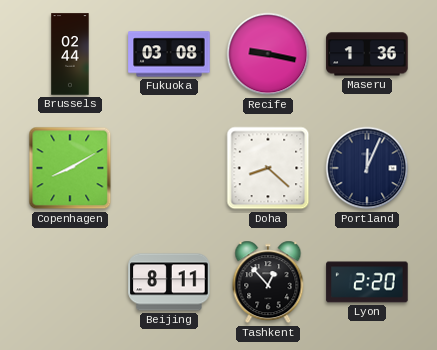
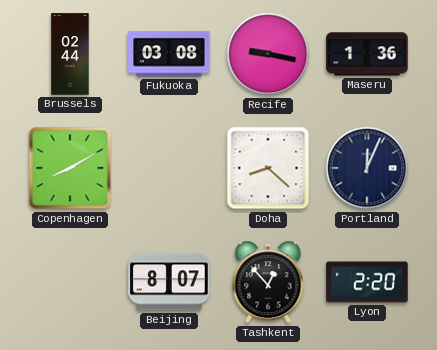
Beijing: 8:11 -> 8:07 (169, 282)
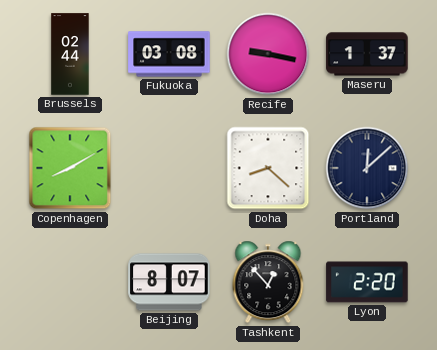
Maseru: 1:36 -> 1:37 (367, 54)
Portland: 12:04 -> 12:08 (367, 168)
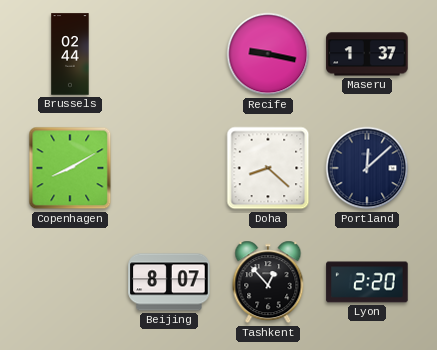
Fukuoka: 03:08 -> none (169, 54)
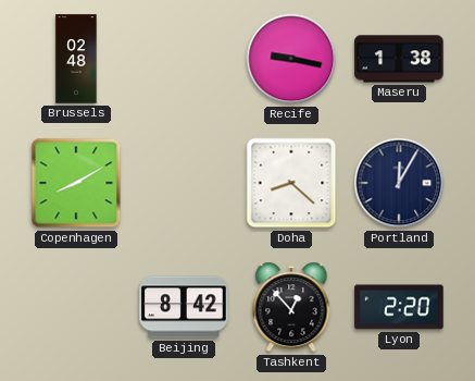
Brussels: 02:44 -> 02:48 (76, 59)
Maseru: 1:37 -> 1:38 (399, 59)
Portland: 12:08 -> 12:05 (399, 183)
Beijing: 8:07 -> 8:42 (184, 307)
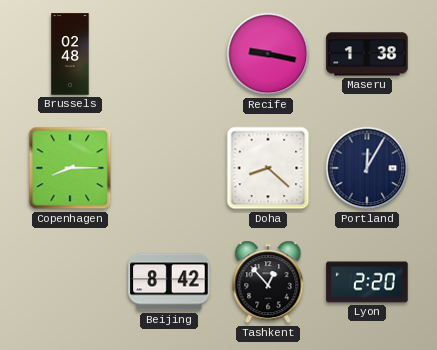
Copenhagen: 8:10 -> 8:15 (70, 168)
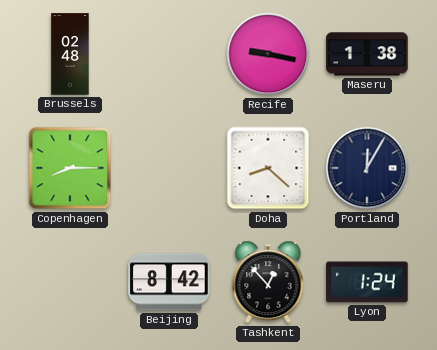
Lyon: 2:20 -> 1:24 (367, 282)
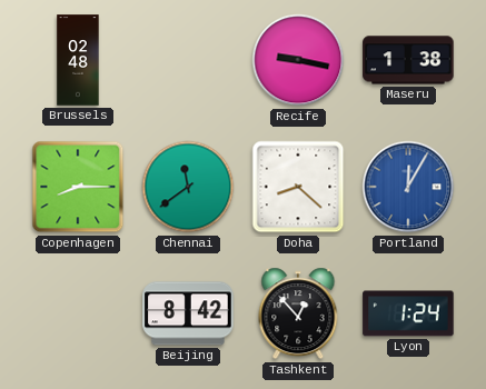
Chennai: none -> 11:39 (188, 187)
Portland dial: navy -> blue (408, 187)
